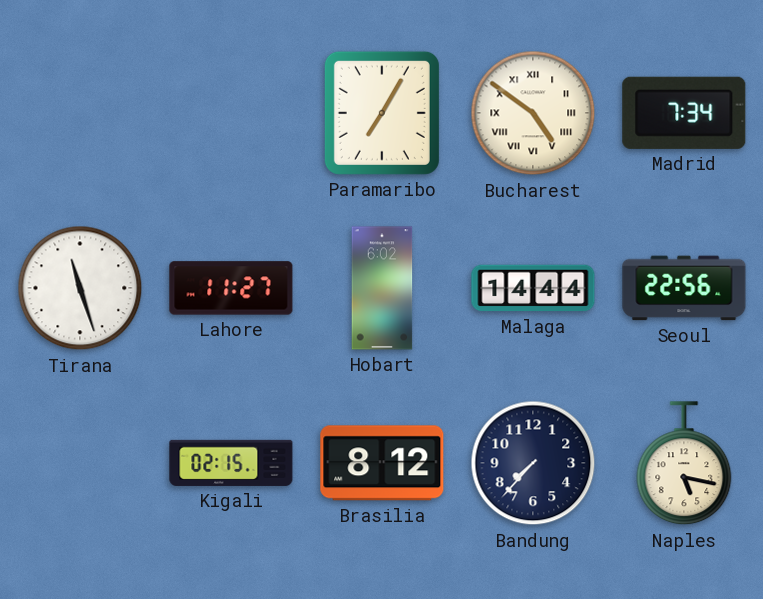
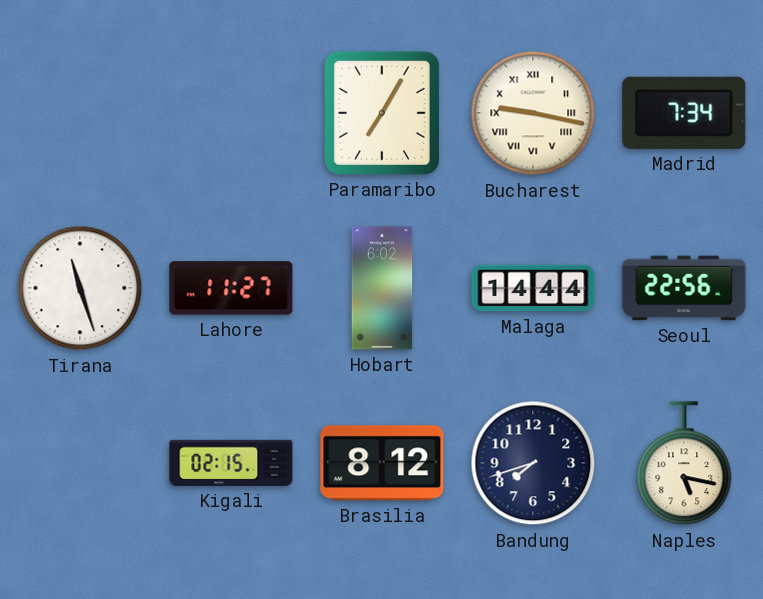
Bucharest: 4:51 -> 9:17 (533, 113)
Bandung: 7:37 -> 7:42 (533, 463)
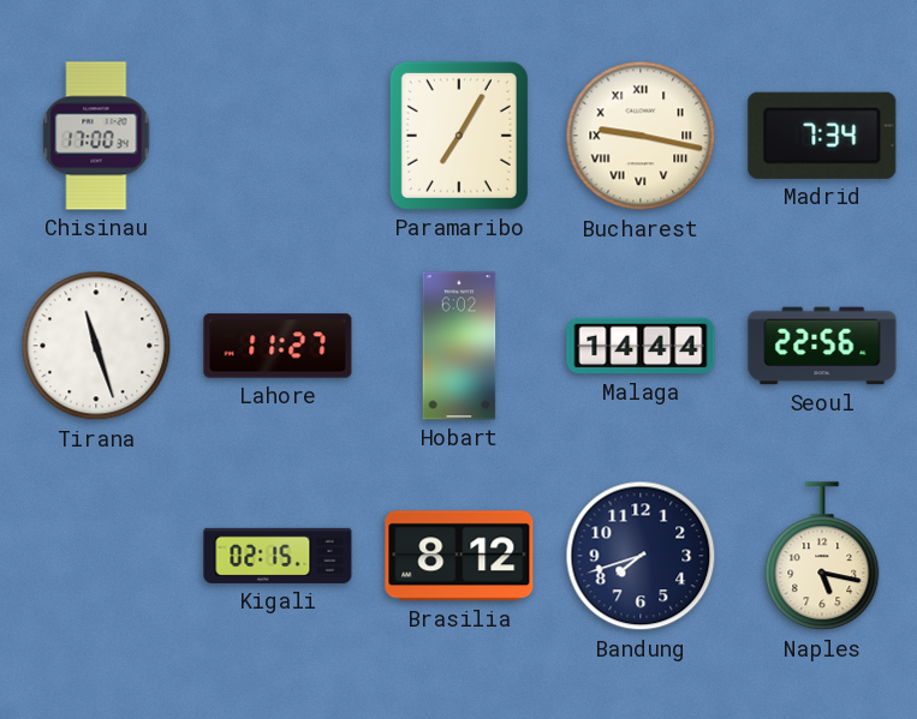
Chisinau: none -> 17:00 (96, 136)
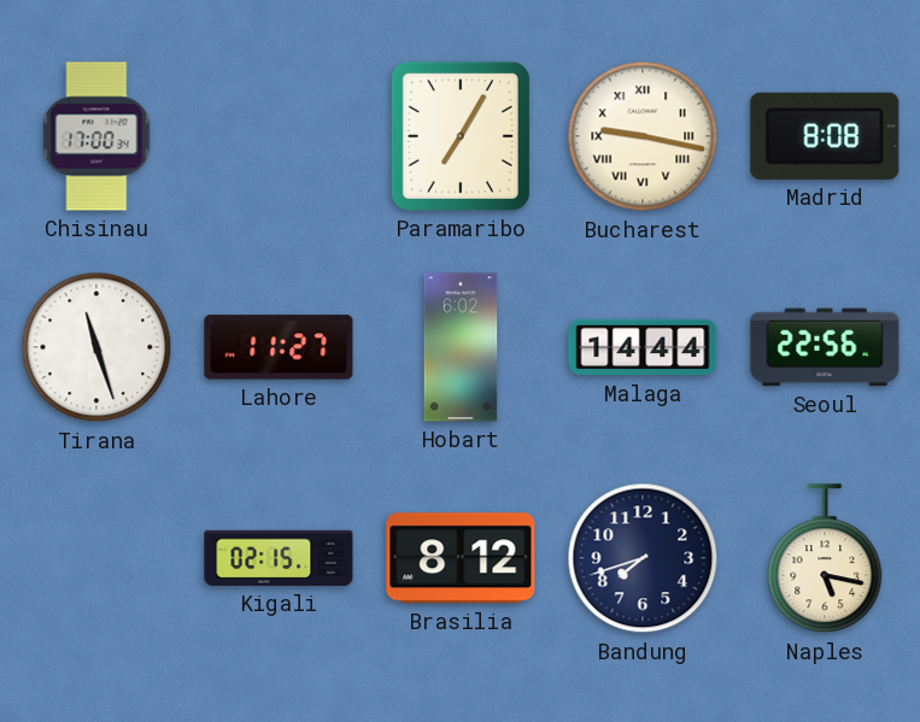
Madrid: 7:34 -> 8:08 (825, 136)
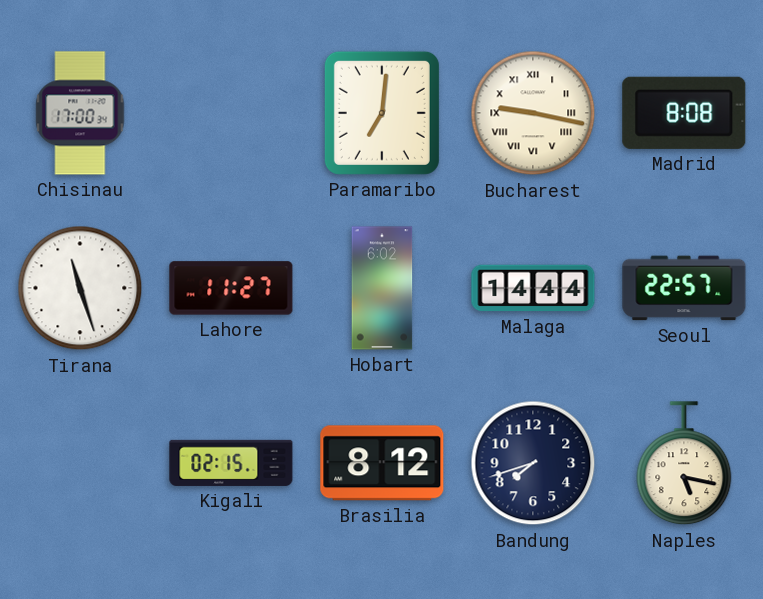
Paramaribo: 7:05 -> 7:01 (382, 113)
Seoul: 22:56 -> 22:57 (684, 288)
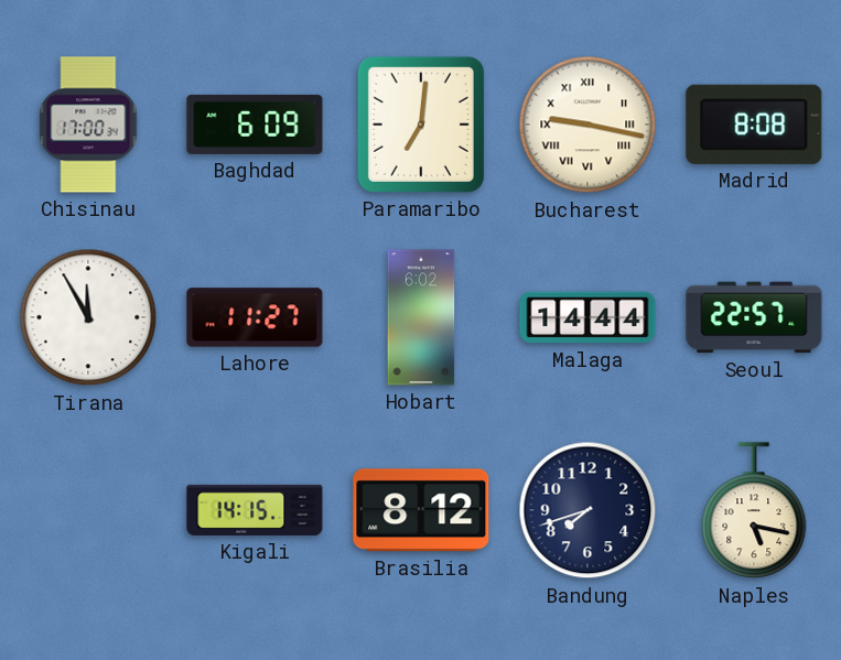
Baghdad: none -> 6:09 (255, 125)
Tirana: 11:27 -> 11:55 (88, 317)
Kigali: 02:15 -> 14:15 (255, 510)
